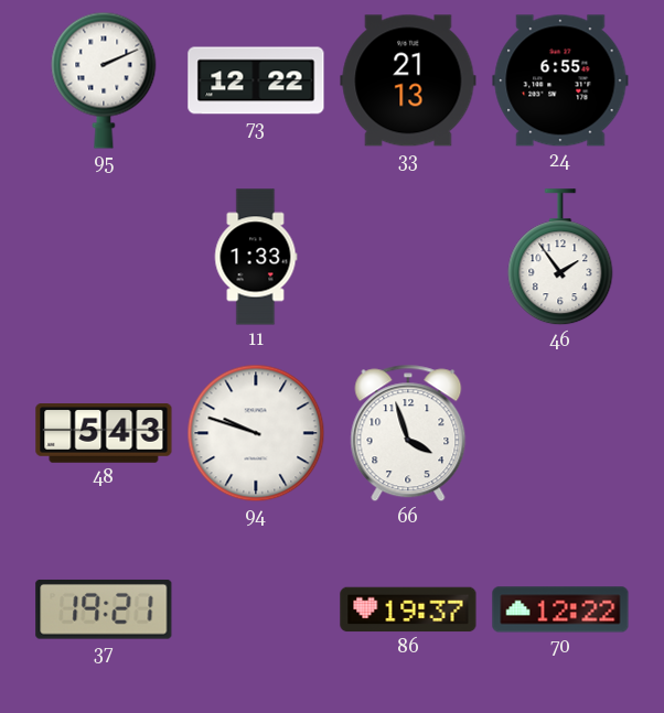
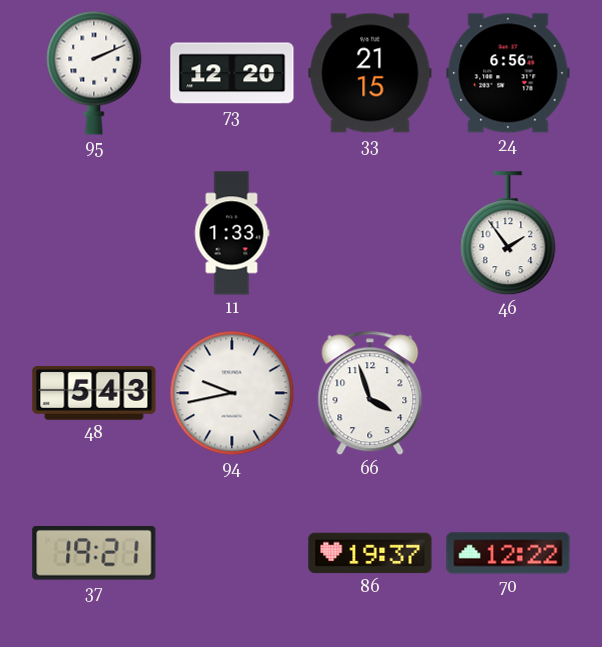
73: 12:22 -> 12:20 (232, 73)
33: 21:13 -> 21:15 (370, 73)
24: 6:55 -> 6:56 (508, 73)
94: 9:48 -> 9:43 (232, 393)
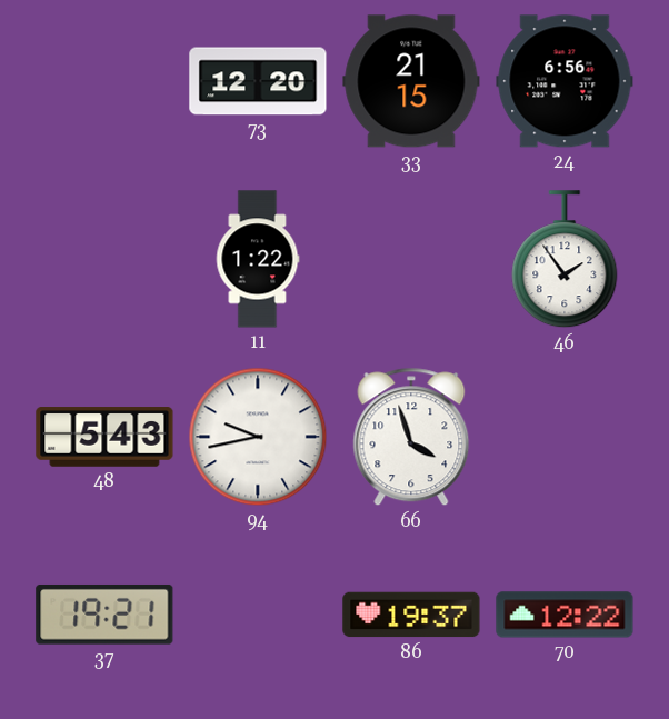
95: 2:11 -> none (94, 73)
11: 1:33 -> 1:22 (258, 259)
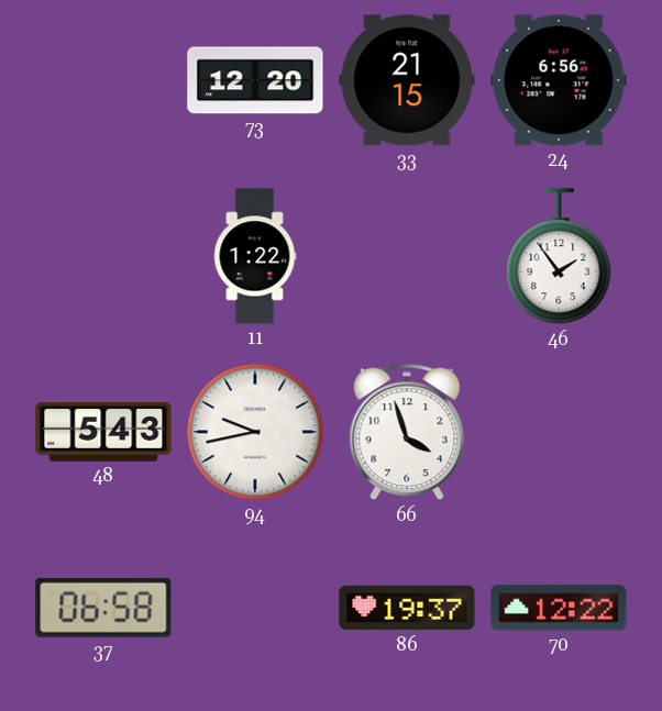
37: 19:21 -> 06:58 (103, 608)
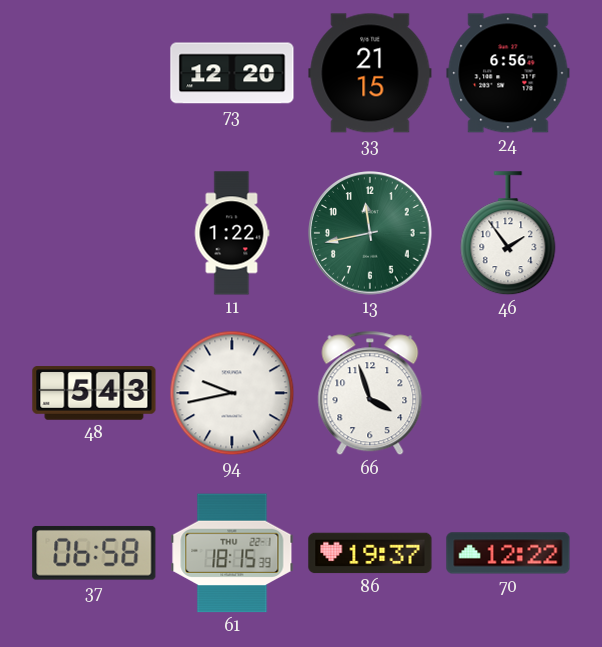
13: none -> 11:43 (370, 233)
61: none -> 18:15 (232, 553)
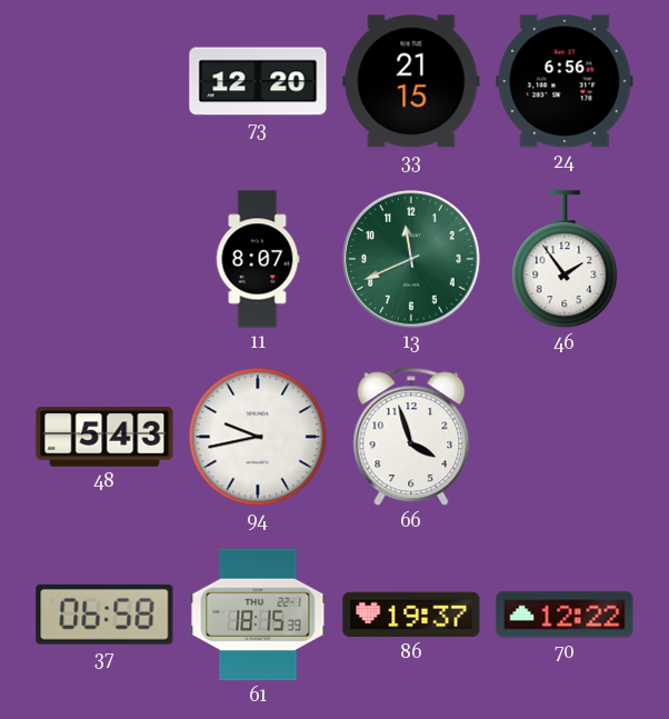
11: 1:22 -> 8:07 (258, 259)
13: 11:43 -> 11:41 (411, 259)
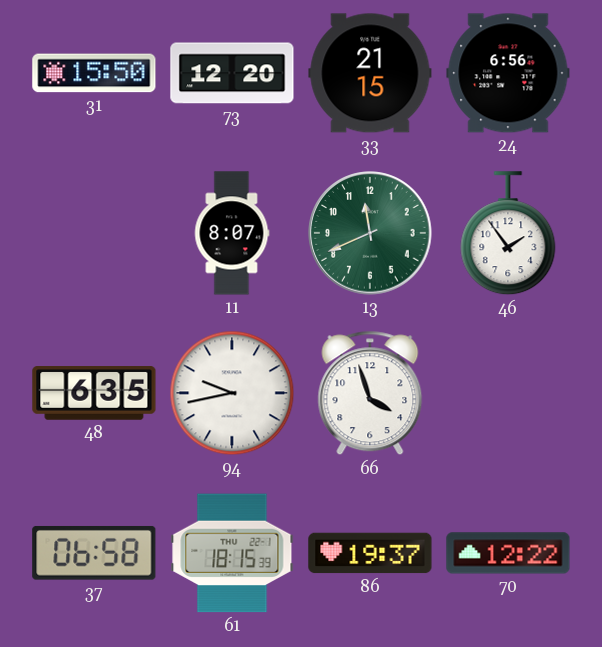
31: none -> 15:50 (94, 73)
48: 5:43 -> 6:35 (94, 393)
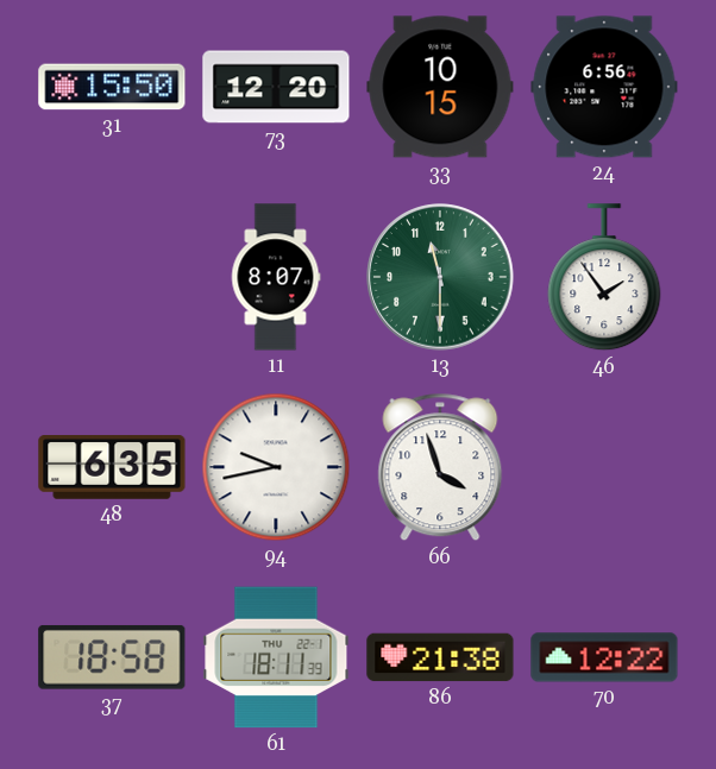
33: 21:15 -> 10:15 (440, 87)
13: 11:41 -> 11:30 (440, 277)
37: 06:58 -> 18:58 (112, 657)
61: 18:15 -> 18:11 (276, 657)
86: 19:37 -> 21:38 (440, 657)
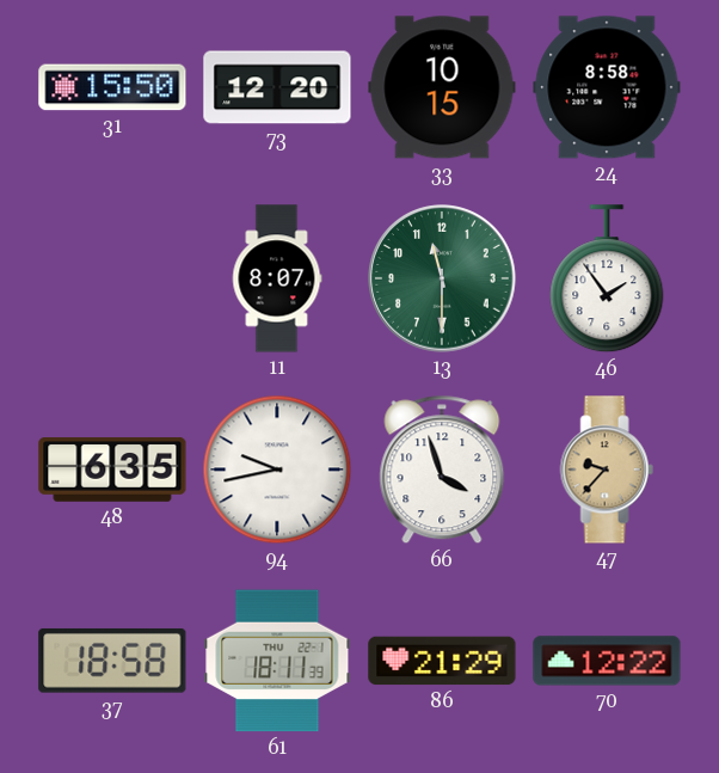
24: 6:56 -> 8:58 (607, 87)
47: none -> 9:37 (607, 470)
86: 21:38 -> 21:29 (442, 661)
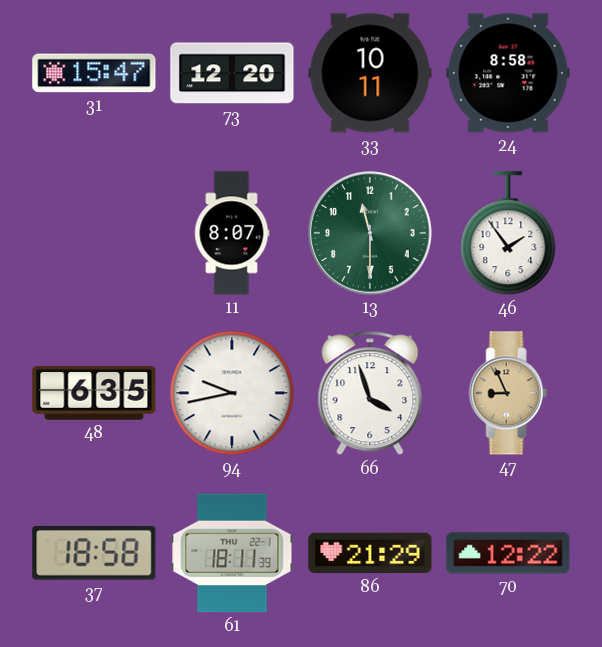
31: 15:50 -> 15:47 (94, 73)
33: 10:15 -> 10:11 (370, 73)
47: 9:37 -> 8:56 (508, 393)
